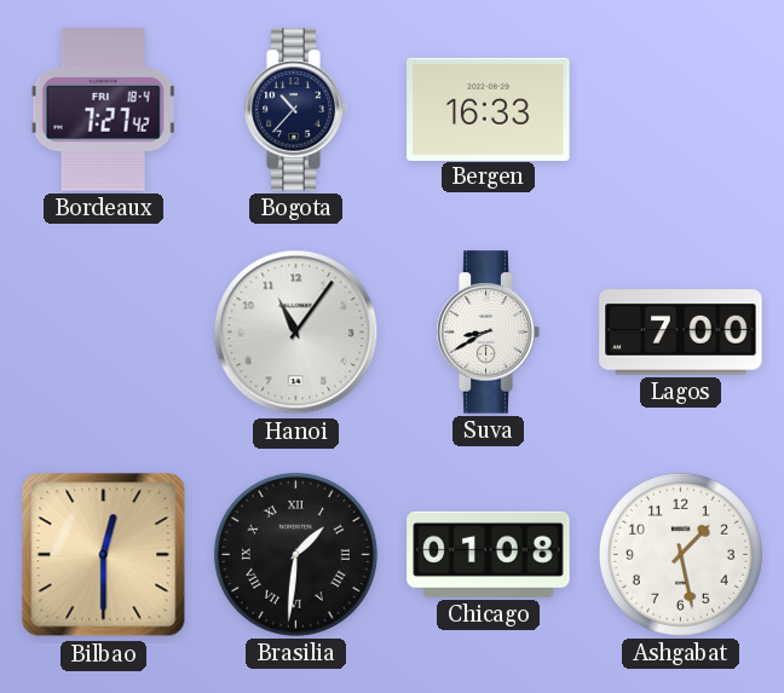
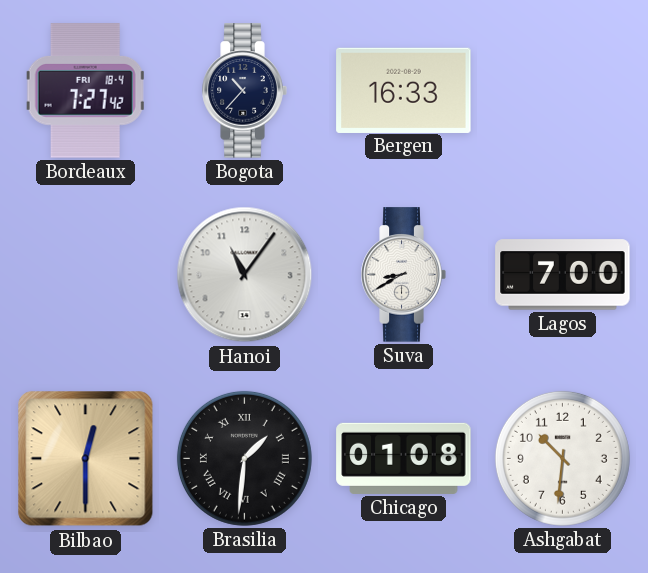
Ashgabat: 1:28 -> 10:31 (562, 458)
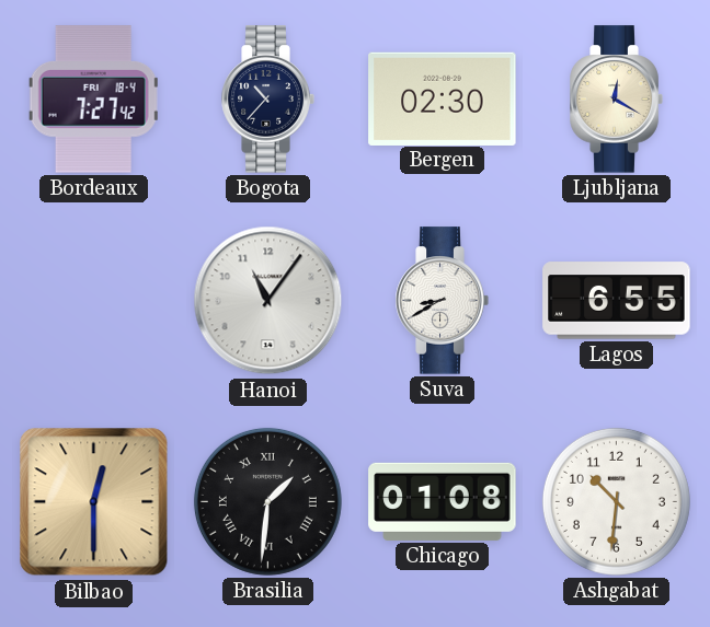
Bergen: 16:33 -> 02:30 (443, 98)
Ljubljana: none -> 12:20 (616, 100)
Lagos: 7:00 -> 6:55 (617, 301)
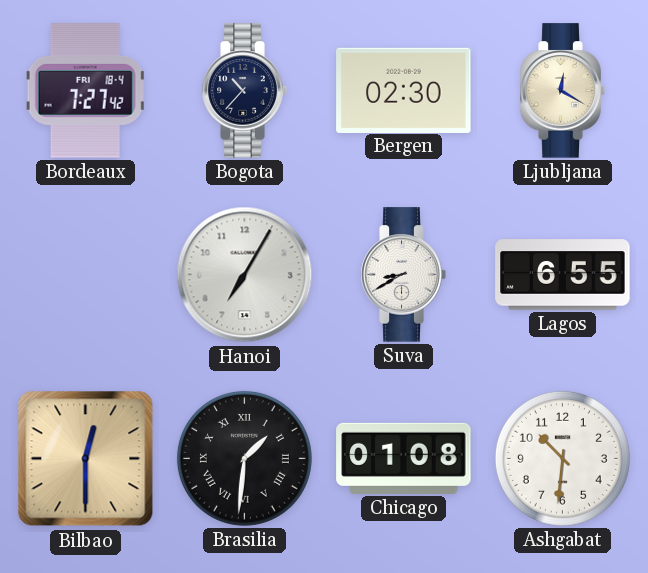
Hanoi: 11:06 -> 7:05 (245, 275)
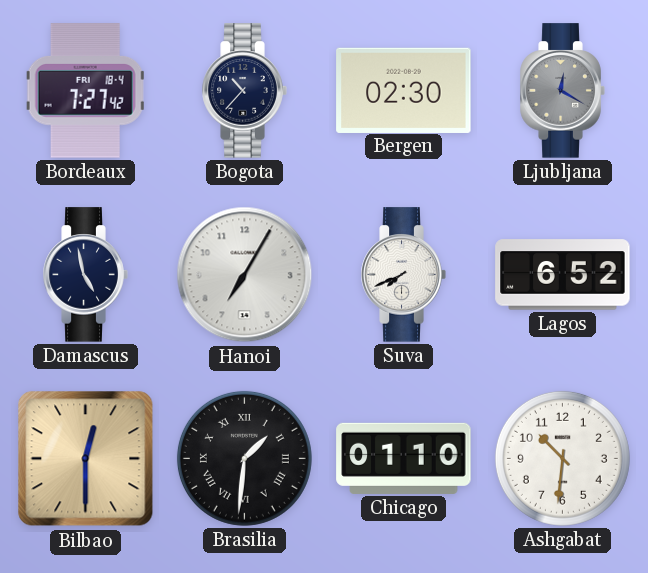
Ljubljana dial: cream -> grey (562, 91)
Damascus: none -> 4:58 (85, 275)
Suva: 8:40 -> 7:41 (403, 275)
Lagos: 6:55 -> 6:52 (563, 275)
Chicago: 01:08 -> 01:10 (404, 458)
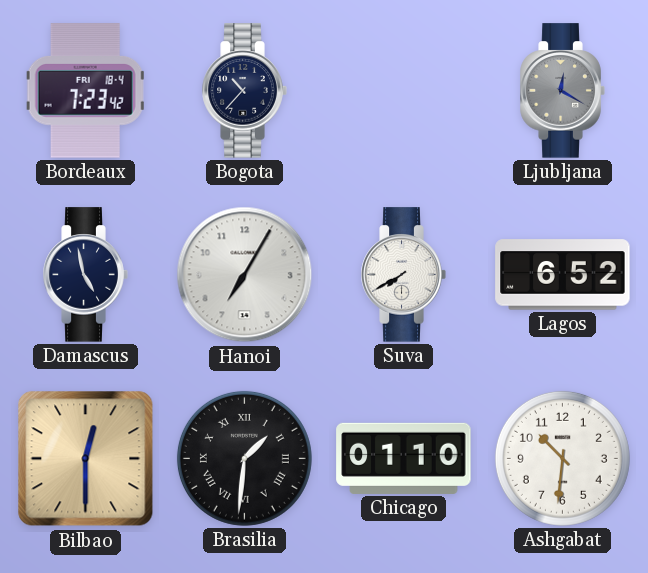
Bordeaux: 7:27 -> 7:23 (86, 91)
Bergen: 02:30 -> none (404, 90)
Suva: 7:41 -> 7:40 (403, 275)
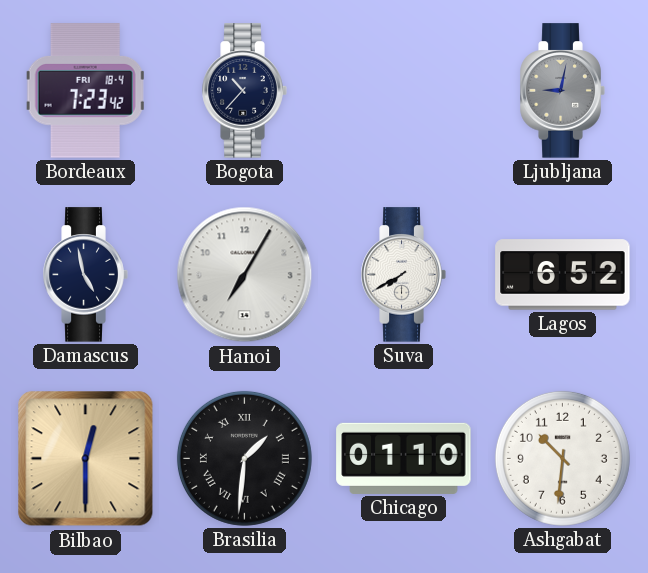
Ljubljana: 12:20 -> 9:02 (562, 91)
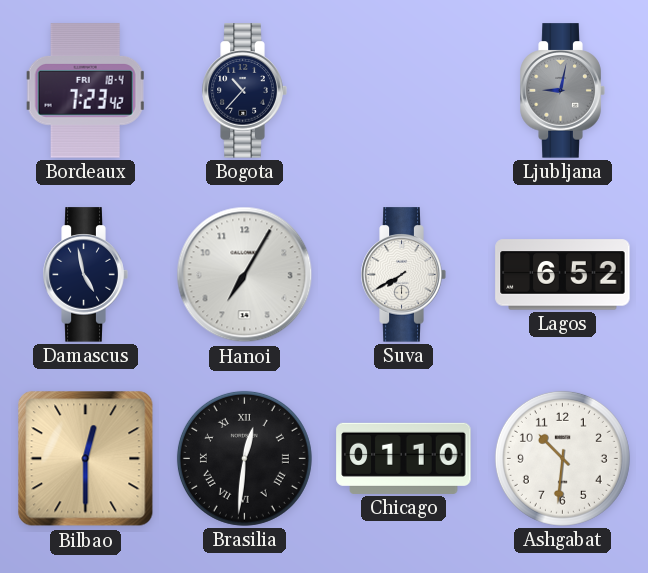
Brasilia: 1:31 -> 12:31 (244, 458)
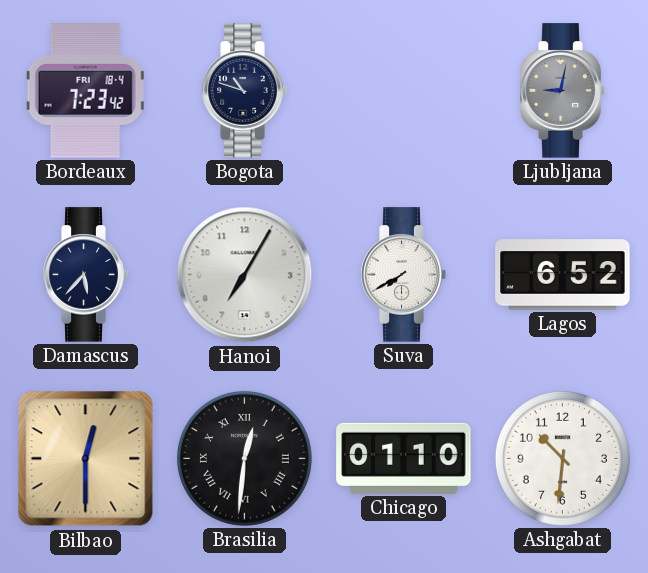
Bogota: 10:37 -> 10:48 (244, 91)
Damascus: 4:58 -> 5:37 (85, 275)
